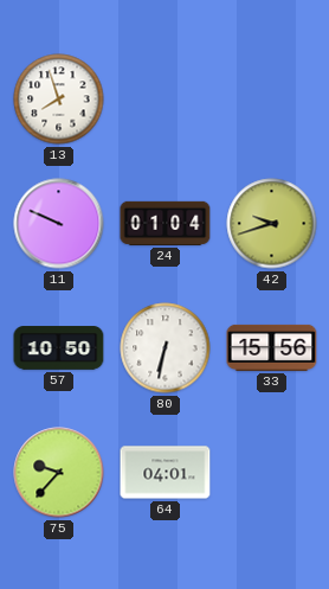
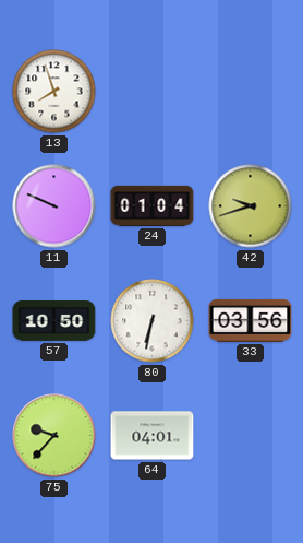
33: 15:56 -> 03:56 (251, 320)
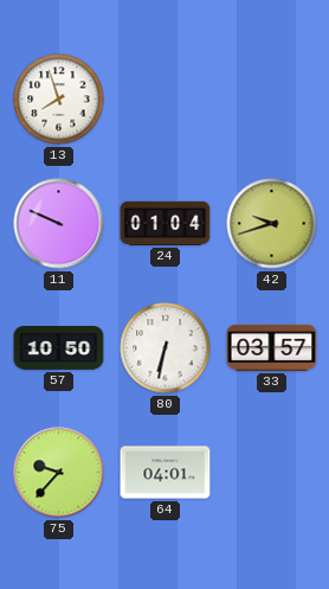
33: 03:56 -> 03:57 (272, 347)
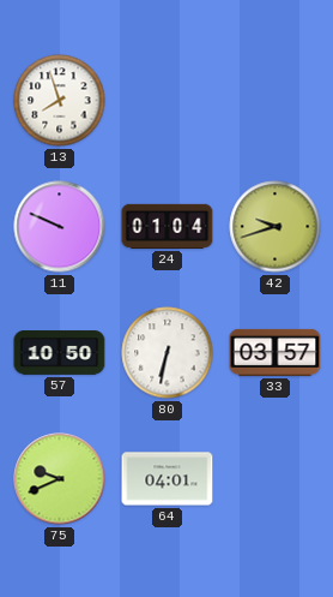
75: 9:37 -> 9:41 (60, 479)
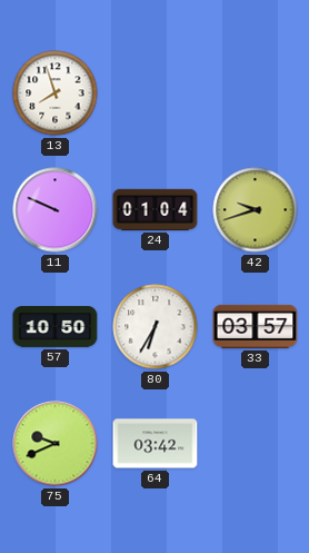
80: 6:32 -> 6:35 (156, 327)
64: 04:01 -> 03:42 (156, 444)
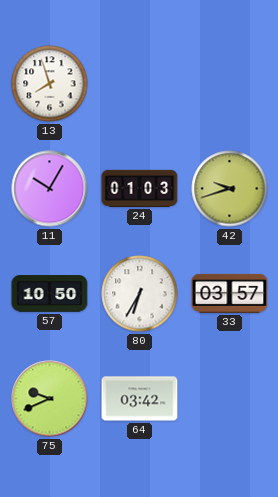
11: 9:49 -> 10:05 (50, 189)
24: 01:04 -> 01:03 (140, 188)
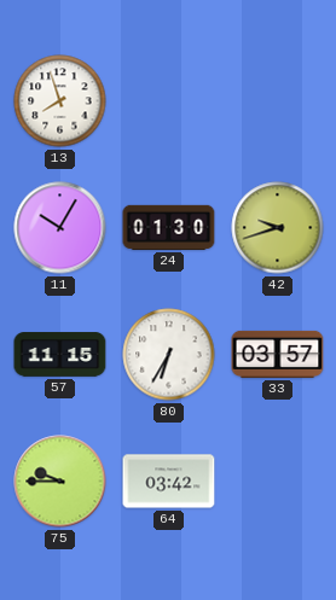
24: 01:03 -> 01:30 (169, 227)
57: 10:50 -> 11:15 (60, 355)
75: 9:41 -> 9:45 (60, 482)
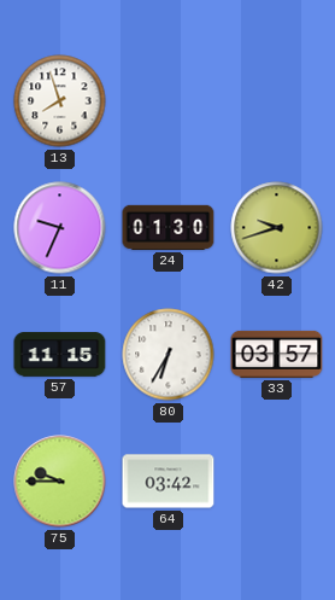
11: 10:05 -> 9:34 (60, 228)
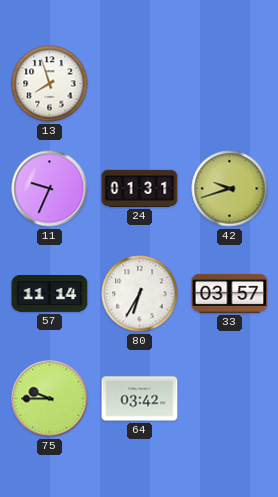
24: 01:30 -> 01:31 (140, 188)
57: 11:15 -> 11:14 (50, 294)
